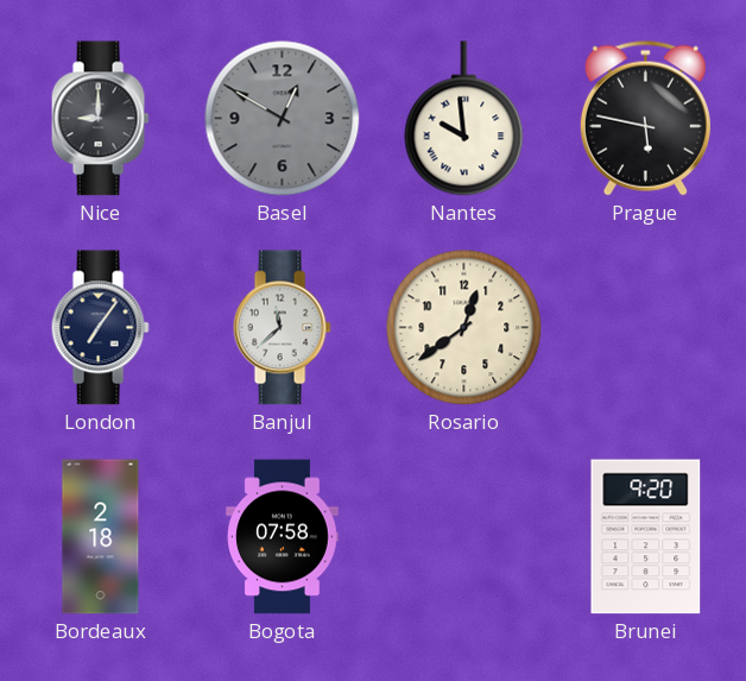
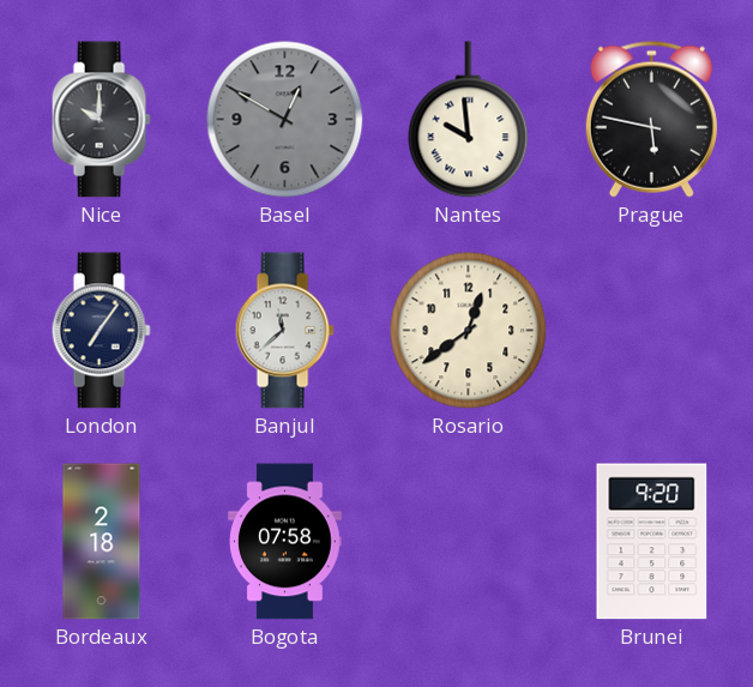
Nice: 9:00 -> 10:00 (101, 120)
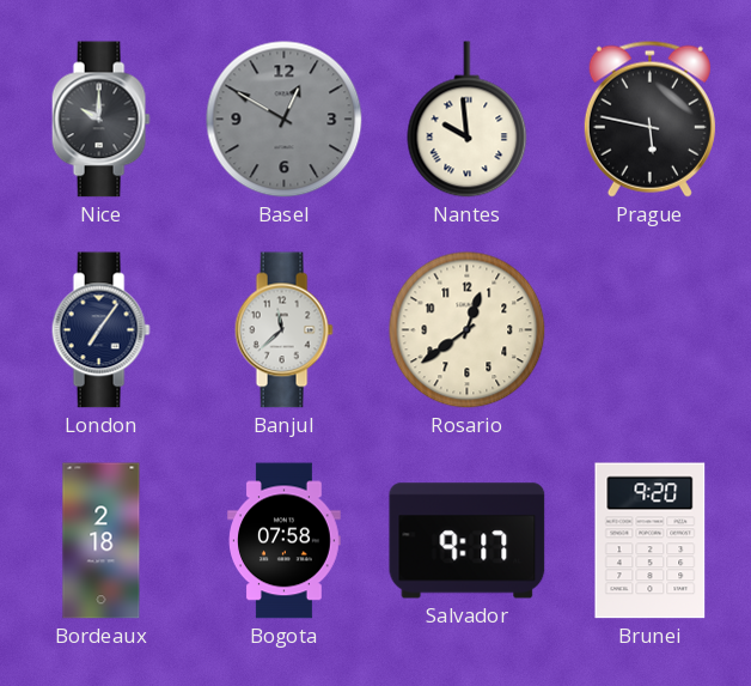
Salvador: none -> 9:17 (468, 541)
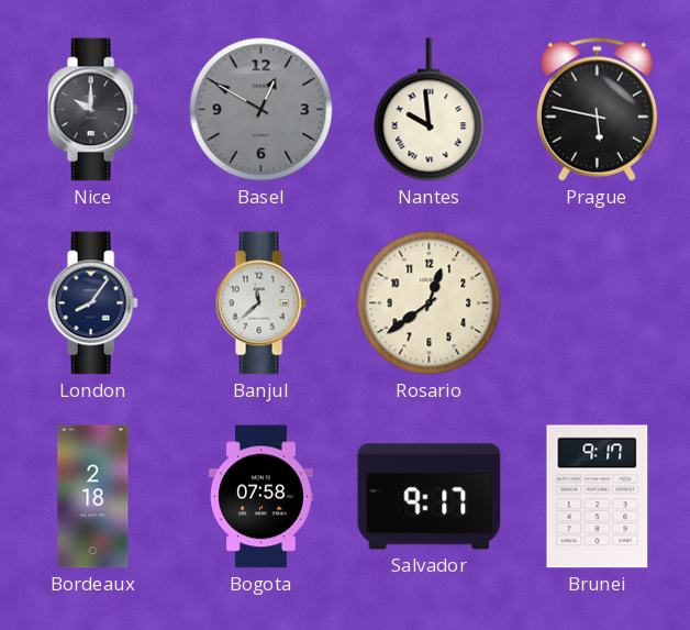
London: 7:06 -> 8:06 (92, 303)
Brunei: 9:20 -> 9:17 (598, 497)
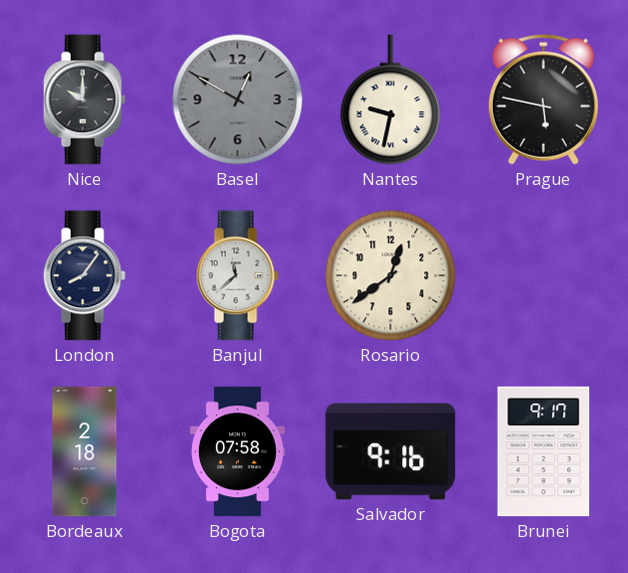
Nantes: 9:59 -> 9:32 (391, 100)
Salvador: 9:17 -> 9:16 (391, 452)
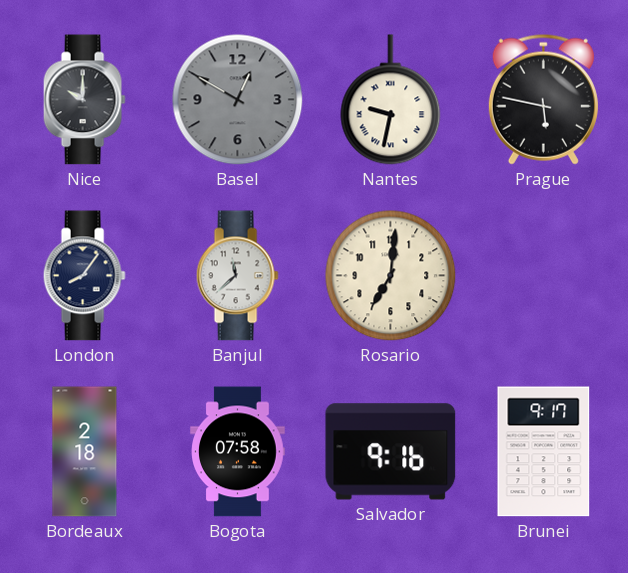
Rosario: 12:39 -> 7:01 (391, 276)
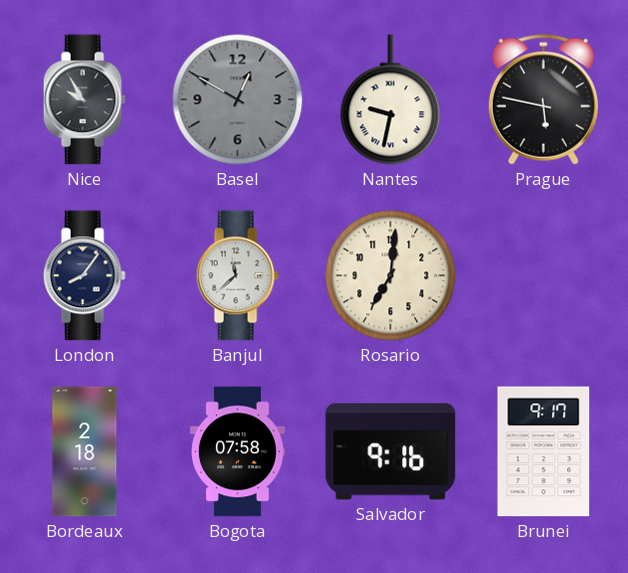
Nice: 10:00 -> 9:55 (84, 100)
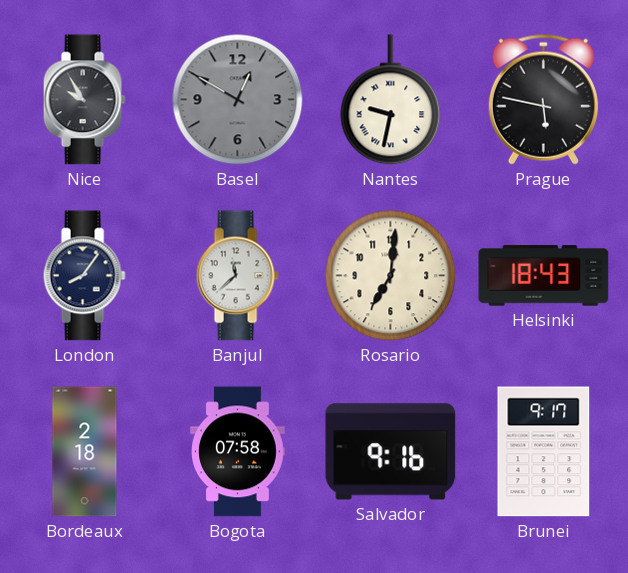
Helsinki: none -> 18:43 (544, 276)
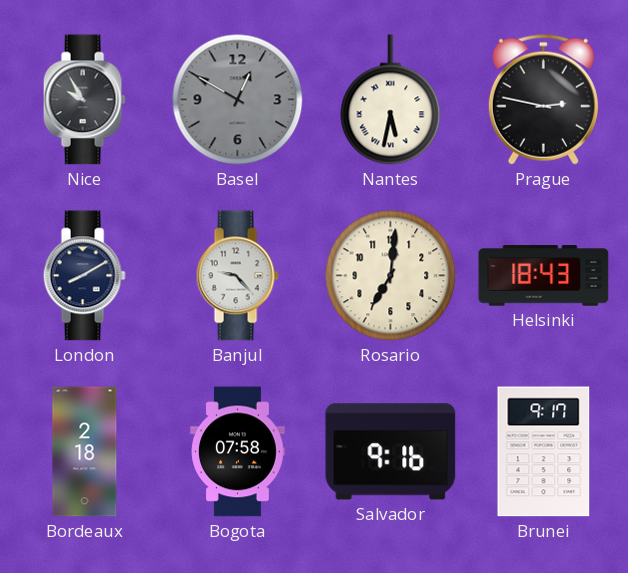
Nantes: 9:32 -> 5:32 (391, 100)
Prague: 5:47 -> 2:47 (543, 99)
London: 8:06 -> 8:10 (84, 276)
Banjul: 11:38 -> 9:23 (237, 276)
